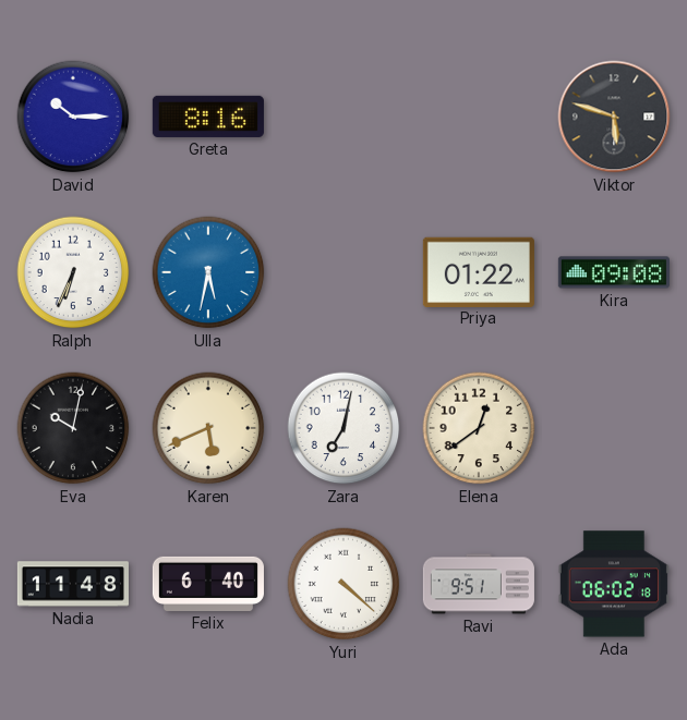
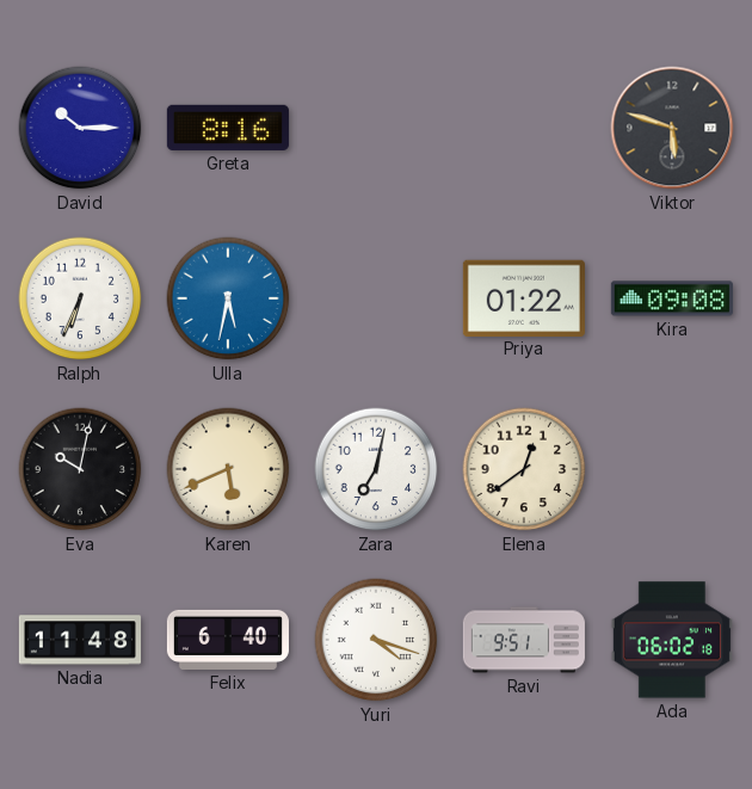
Yuri: 4:22 -> 4:18 (376, 640)
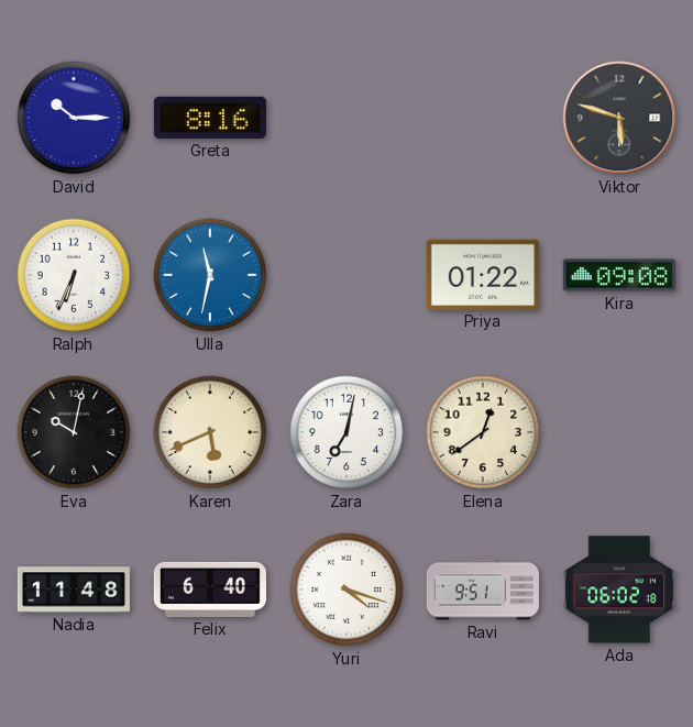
Ulla: 5:32 -> 11:32 (210, 275)
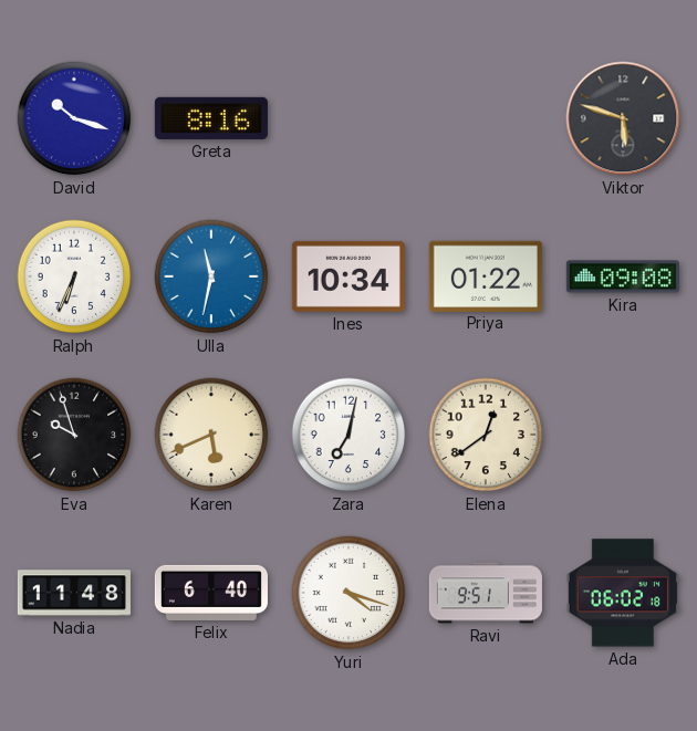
David: 10:15 -> 10:18 (74, 118)
Ines: none -> 10:34 (348, 276)
Eva: 10:02 -> 9:57 (74, 435)
